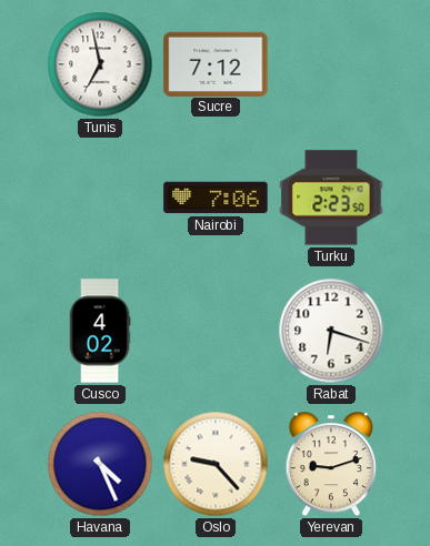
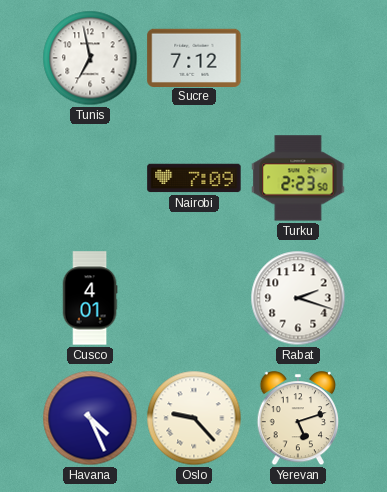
Nairobi: 7:06 -> 7:09 (194, 178)
Cusco: 4:02 -> 4:01 (90, 298)
Rabat: 6:18 -> 2:18 (298, 298)
Yerevan: 9:12 -> 5:12 (298, 419)
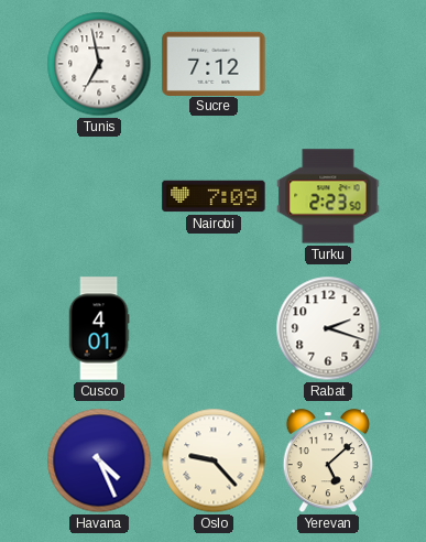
Yerevan: 5:12 -> 5:08 (328, 462)
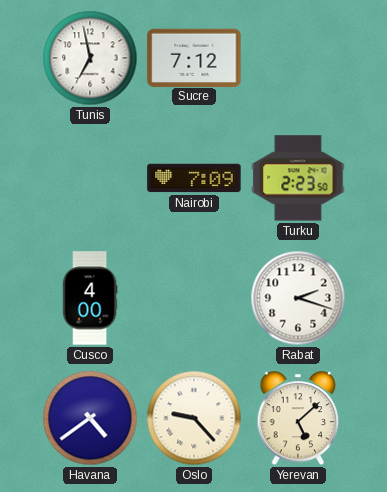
Cusco: 4:01 -> 4:00 (90, 298)
Havana: 4:26 -> 4:39 (90, 418)
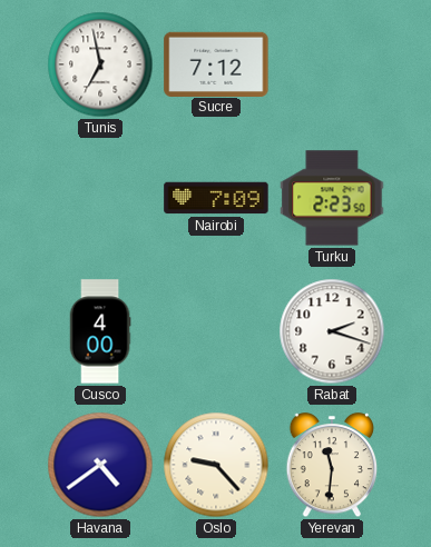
Yerevan: 5:08 -> 11:31 (332, 466)
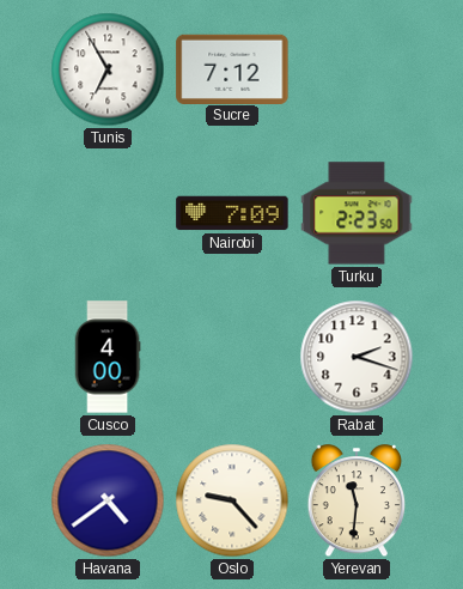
Tunis: 6:58 -> 6:55 (108, 69)
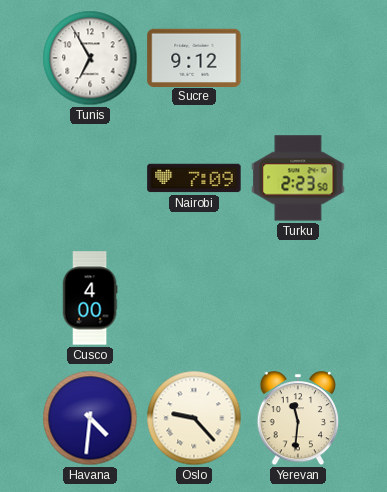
Sucre: 7:12 -> 9:12 (194, 57)
Rabat: 2:18 -> none (357, 357)
Havana: 4:39 -> 4:31 (90, 418)
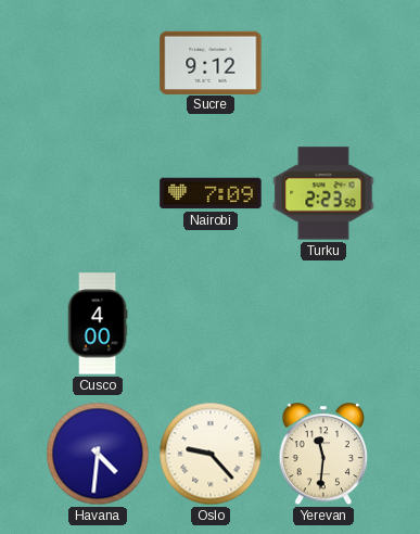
Tunis: 6:55 -> none (90, 58)
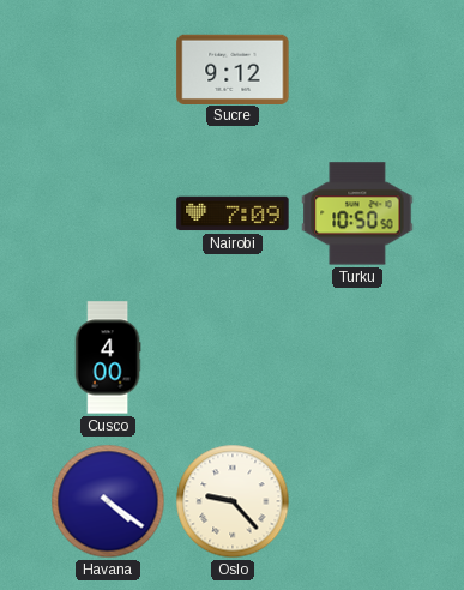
Turku: 2:23 -> 10:50 (357, 213)
Havana: 4:31 -> 4:21 (108, 501)
Yerevan: 11:31 -> none (323, 455)
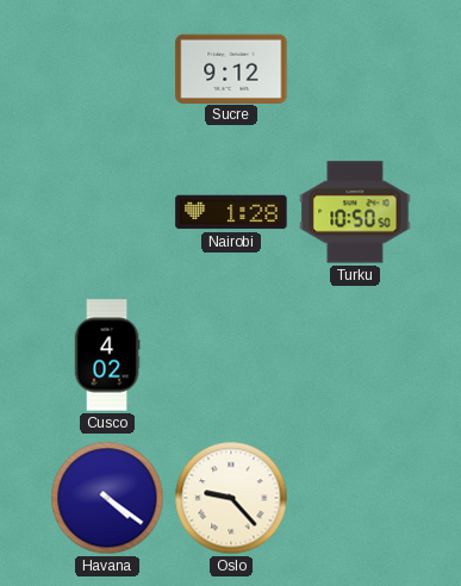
Nairobi: 7:09 -> 1:28 (231, 212)
Cusco: 4:00 -> 4:02 (107, 355)
